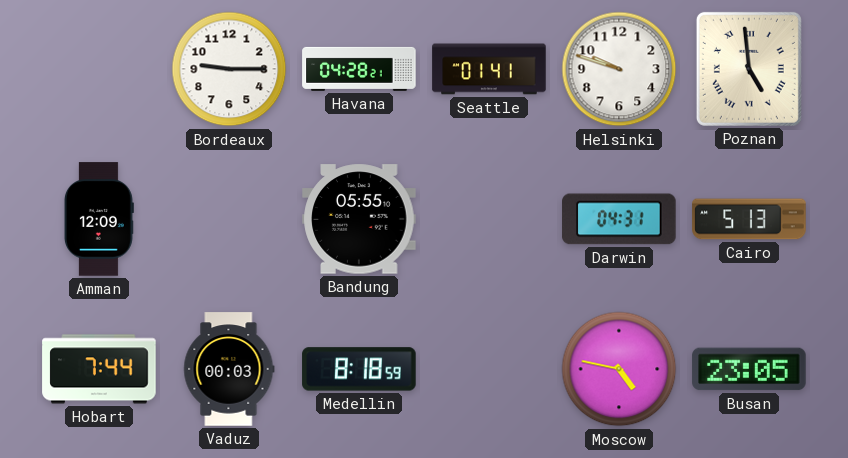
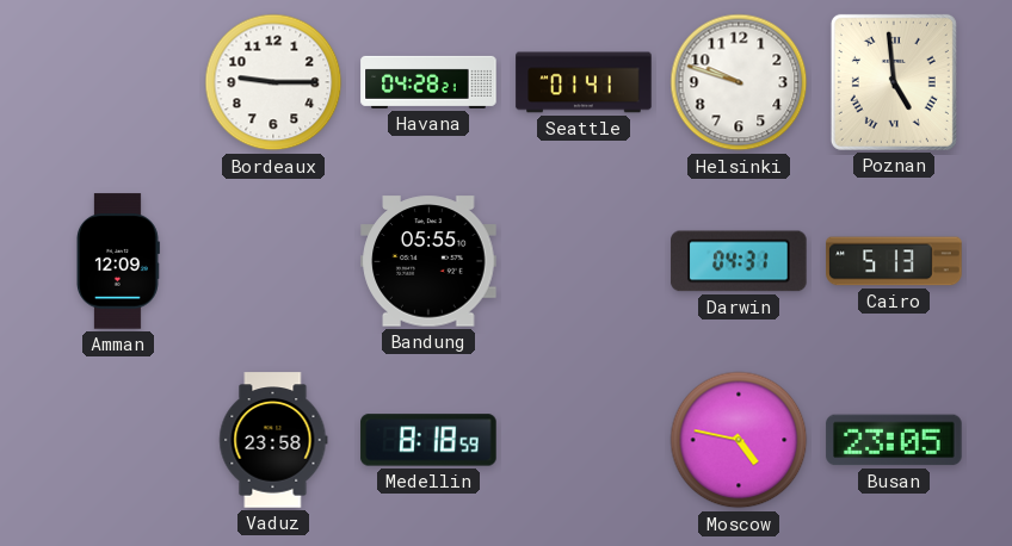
Hobart: 7:44 -> none (99, 369)
Vaduz: 00:03 -> 23:58 (273, 440)
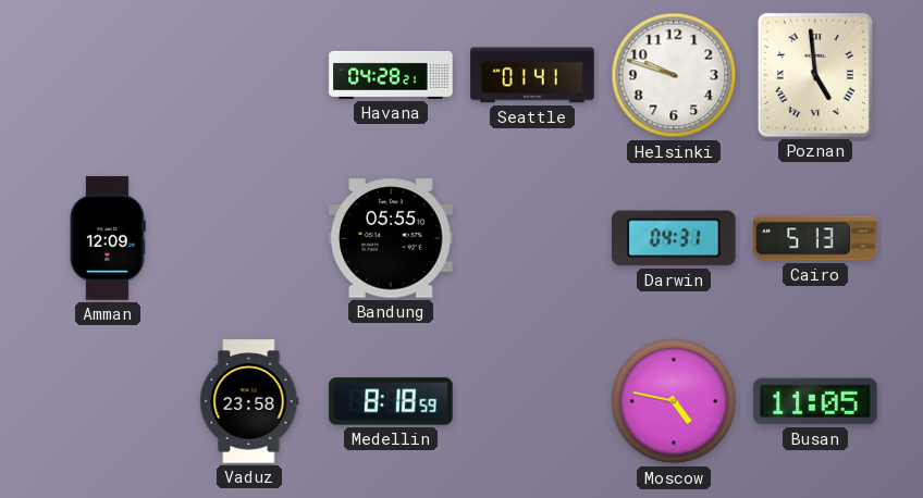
Bordeaux: 9:15 -> none (273, 82)
Busan: 23:05 -> 11:05 (815, 401)
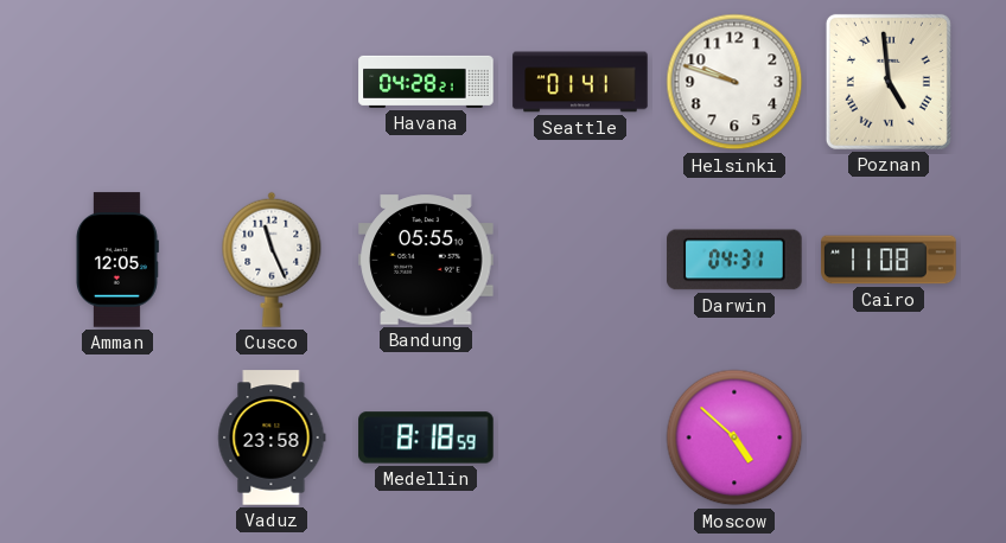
Amman: 12:09 -> 12:05 (116, 260)
Cusco: none -> 11:26 (272, 260)
Cairo: 5:13 -> 11:08 (889, 260)
Moscow: 4:47 -> 4:52 (734, 437)
Busan: 11:05 -> none (815, 401)
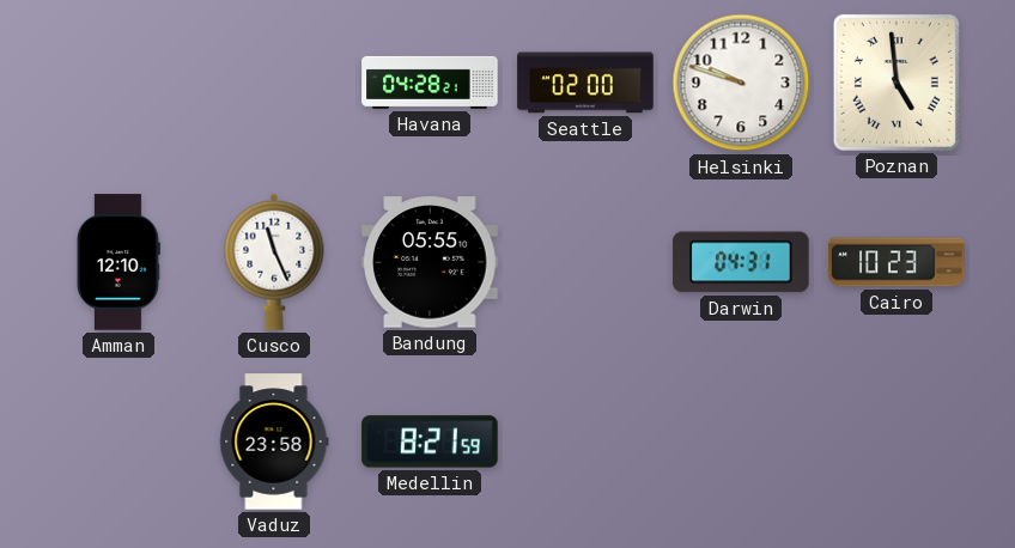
Seattle: 01:41 -> 02:00 (585, 83)
Amman: 12:05 -> 12:10 (117, 262)
Cairo: 11:08 -> 10:23 (897, 262)
Medellin: 8:18 -> 8:21 (430, 442)
Moscow: 4:52 -> none (734, 437)
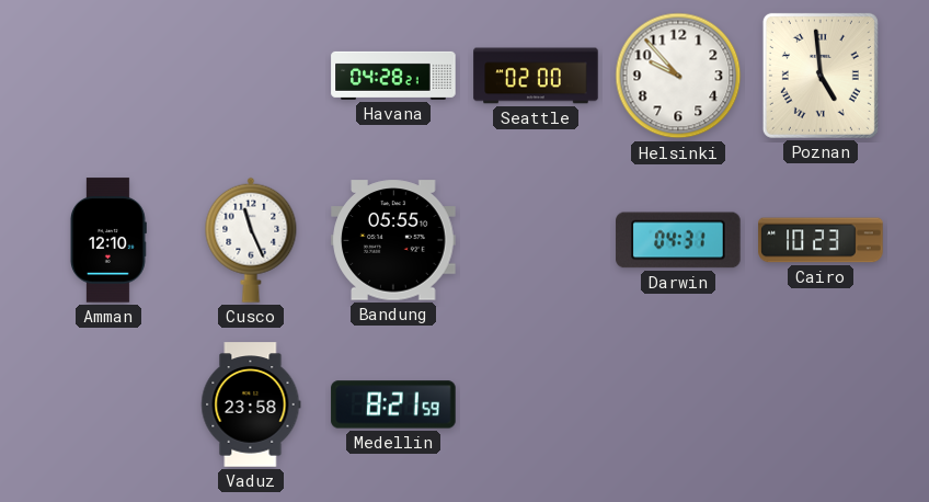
Helsinki: 9:48 -> 9:53 (678, 76)
